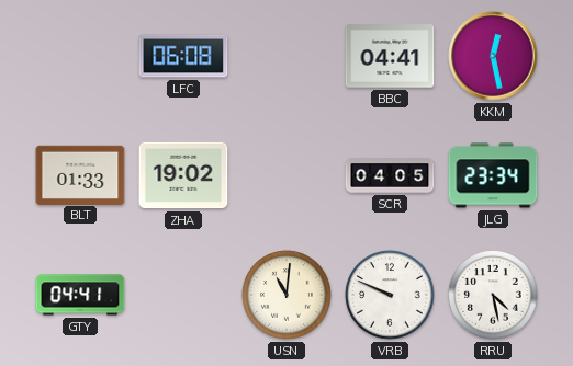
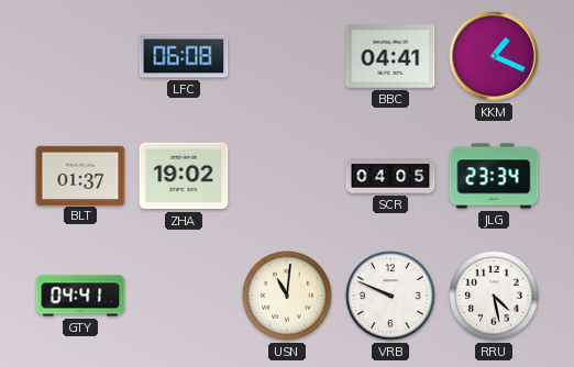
KKM: 12:28 -> 1:19 (494, 56)
BLT: 01:33 -> 01:37 (80, 175)
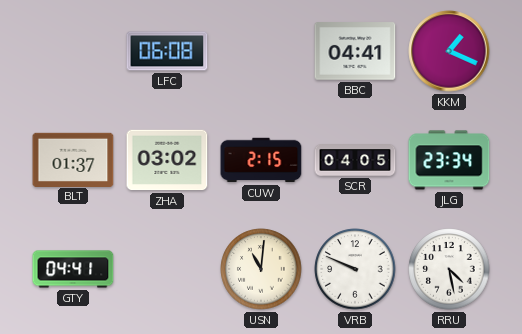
ZHA: 19:02 -> 03:02 (167, 160)
CUW: none -> 2:15 (261, 160)
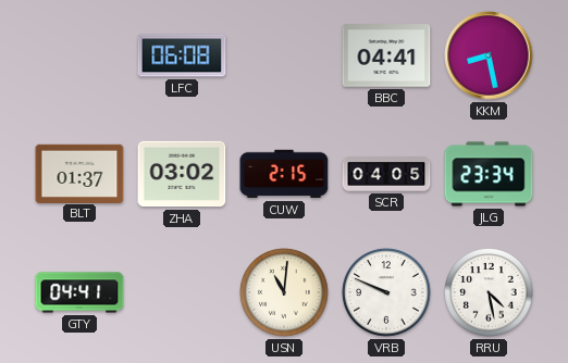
KKM: 1:19 -> 8:28 (489, 55)
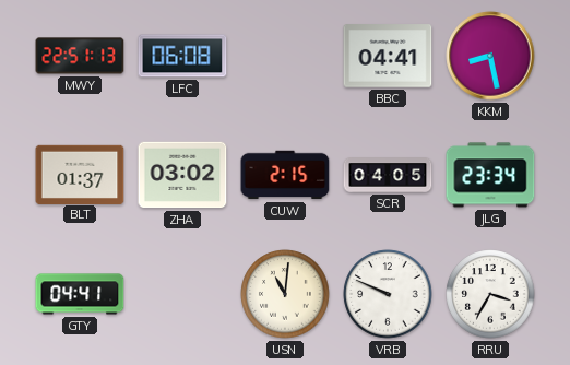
MWY: none -> 22:51 (80, 56)
RRU: 4:28 -> 3:35 (490, 294)
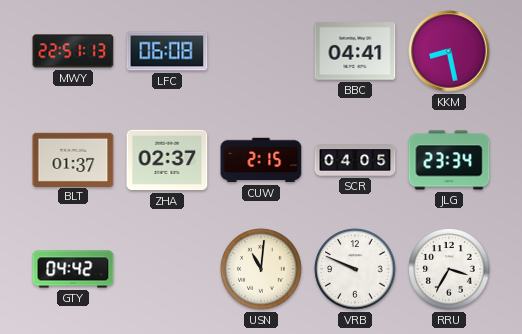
ZHA: 03:02 -> 02:37 (167, 160)
GTY: 04:41 -> 04:42 (73, 269)
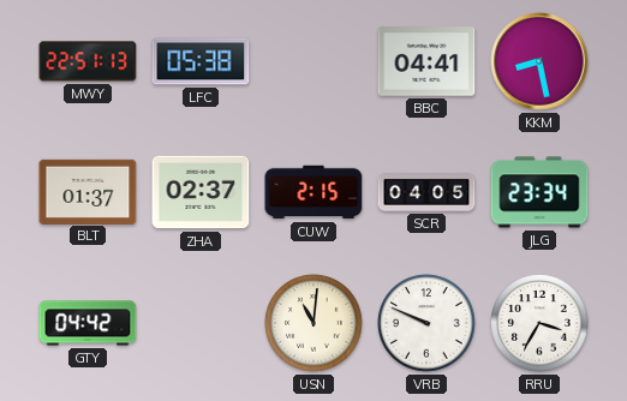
LFC: 06:08 -> 05:38 (201, 61)
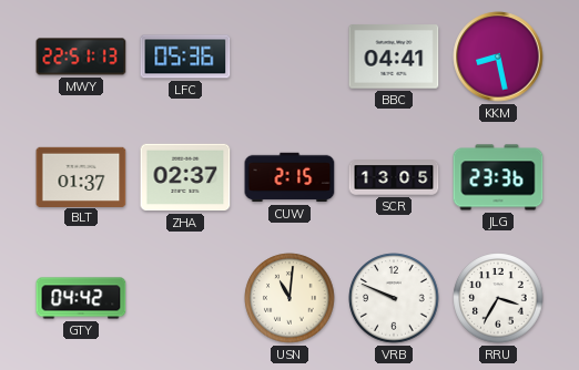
LFC: 05:38 -> 05:36 (185, 56)
SCR: 04:05 -> 13:05 (394, 177)
JLG: 23:34 -> 23:36 (498, 177)
